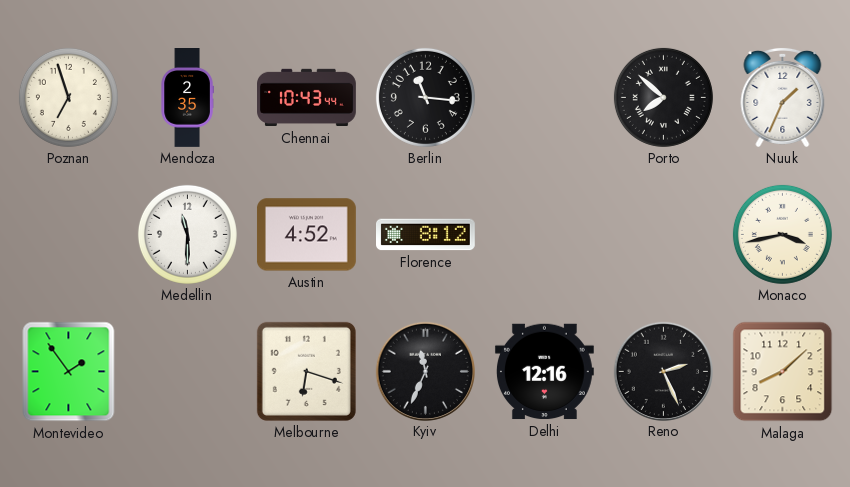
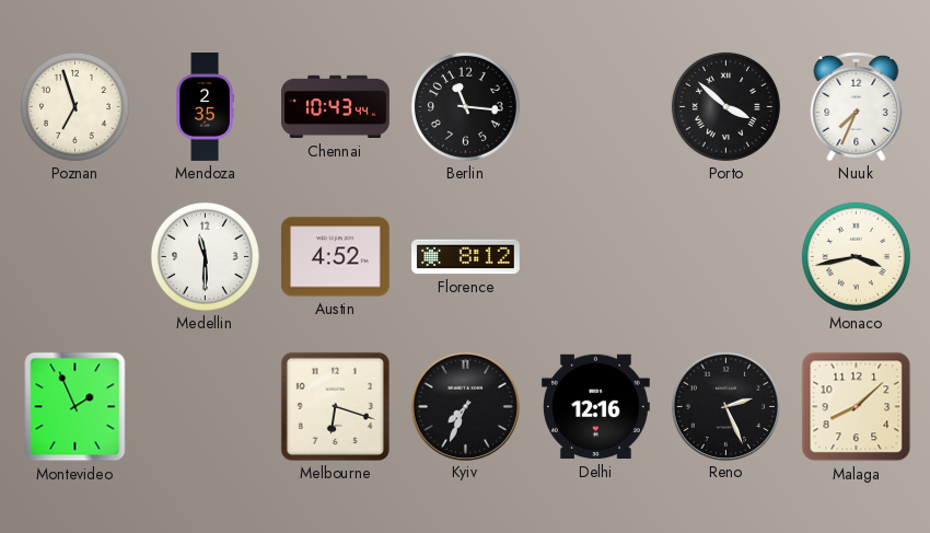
Porto: 7:52 -> 3:52 (725, 106)
Nuuk: 1:34 -> 7:34 (857, 106)
Montevideo: 1:54 -> 1:56 (75, 407)
Kyiv: 11:34 -> 7:34 (465, 406)
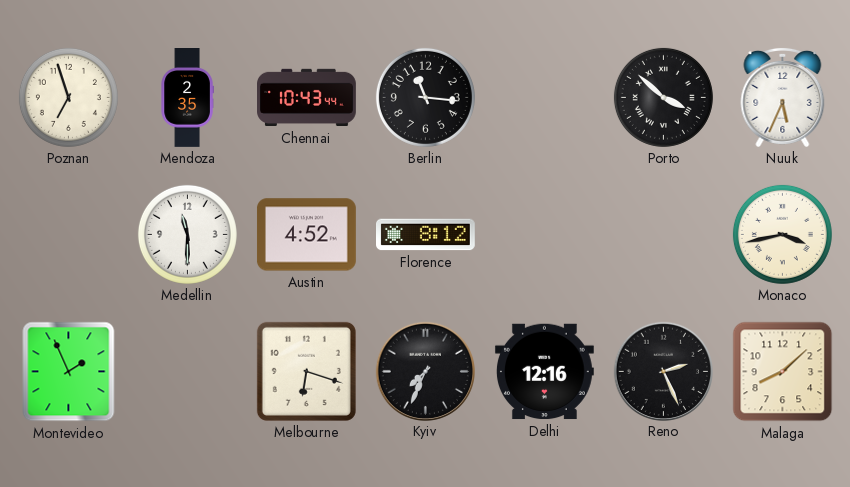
Nuuk: 7:34 -> 5:34 (783, 97)
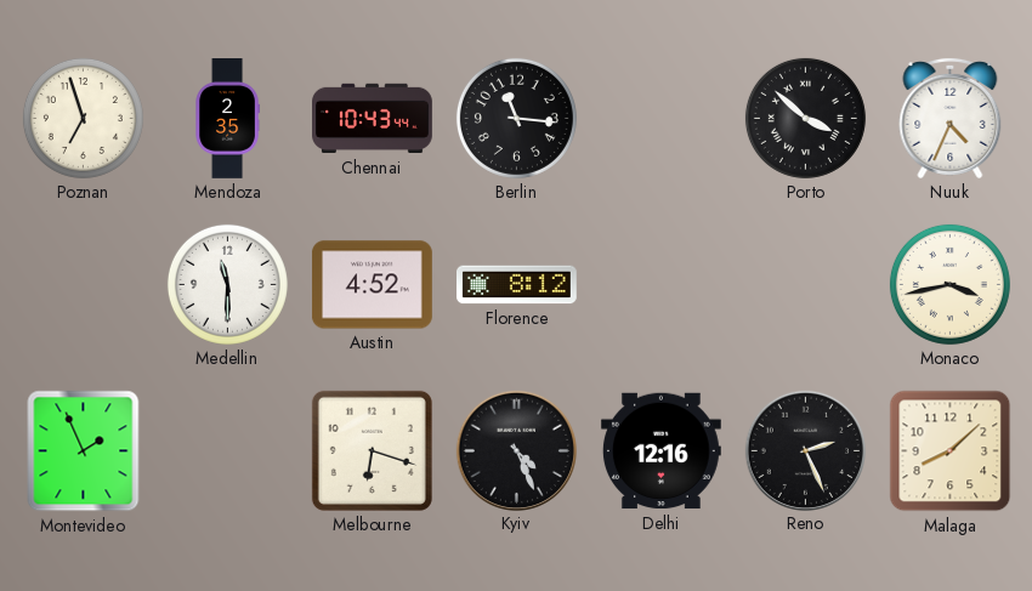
Nuuk: 5:34 -> 4:34 (951, 118)
Kyiv: 7:34 -> 4:26 (516, 450)
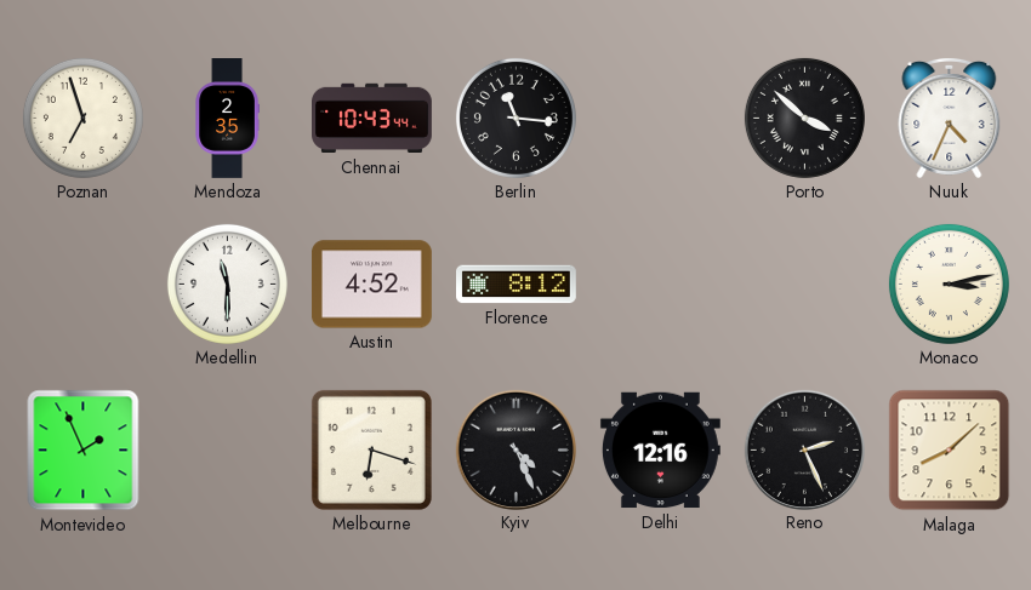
Monaco: 3:43 -> 3:13 (949, 283)
